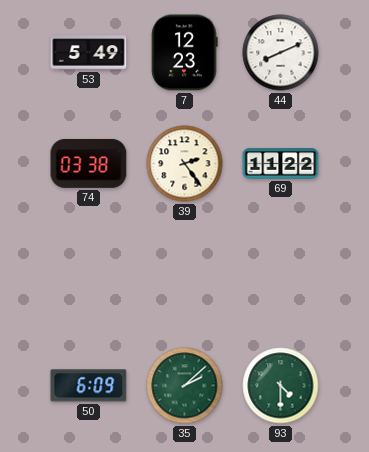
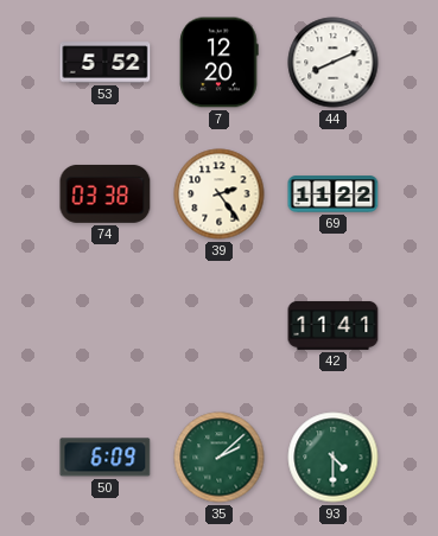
53: 5:49 -> 5:52 (106, 63)
7: 12:23 -> 12:20 (220, 63)
42: none -> 11:41 (334, 326)
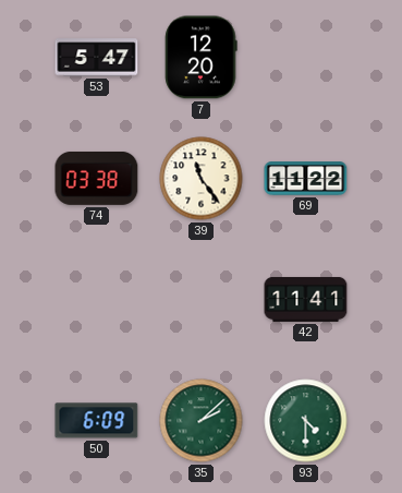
53: 5:52 -> 5:47 (97, 58)
44: 8:11 -> none (334, 63)
39: 2:24 -> 11:24 (202, 179)
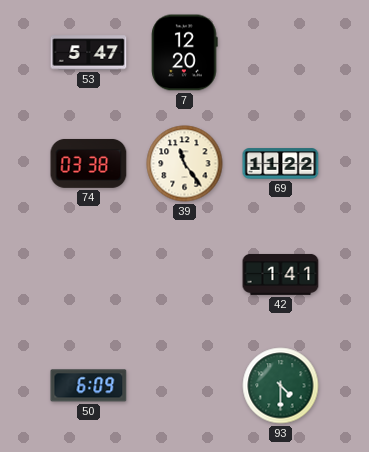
42: 11:41 -> 1:41 (281, 275)
35: 2:08 -> none (202, 421)
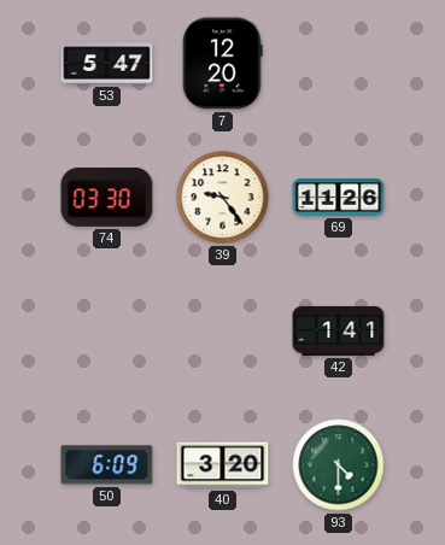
74: 03:38 -> 03:30 (107, 197)
39: 11:24 -> 9:24 (223, 198)
69: 11:22 -> 11:26 (339, 198)
40: none -> 3:20 (223, 465)
